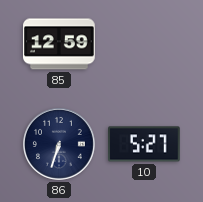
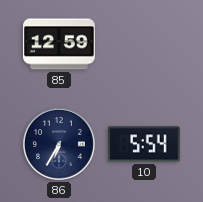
86: 6:33 -> 6:35 (60, 145)
10: 5:27 -> 5:54 (145, 144)
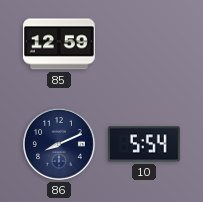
86: 6:35 -> 8:11 (60, 145)
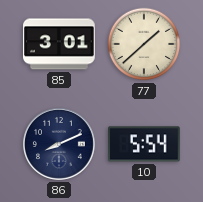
85: 12:59 -> 3:01 (60, 44)
77: none -> 1:38 (144, 44)
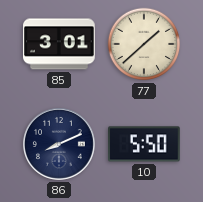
10: 5:54 -> 5:50 (145, 144)
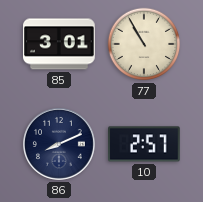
77: 1:38 -> 10:55 (144, 44)
10: 5:50 -> 2:57 (145, 144)
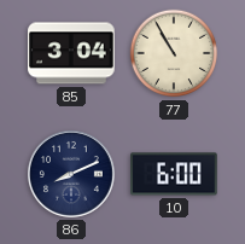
85: 3:01 -> 3:04 (72, 53)
10: 2:57 -> 6:00 (175, 174)
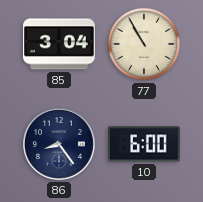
86: 8:11 -> 8:24 (60, 145)
